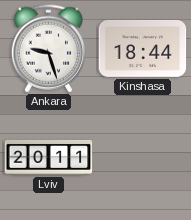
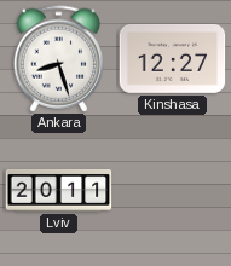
Ankara: 9:27 -> 8:27 (58, 59)
Kinshasa: 18:44 -> 12:27 (173, 58)
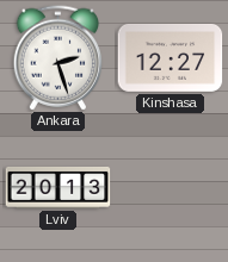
Ankara: 8:27 -> 2:27 (57, 58)
Lviv: 20:11 -> 20:13 (58, 187)
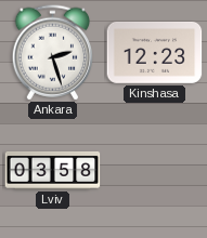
Kinshasa: 12:27 -> 12:23 (155, 52)
Lviv: 20:13 -> 03:58 (53, 170)
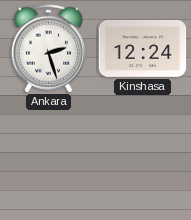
Kinshasa: 12:23 -> 12:24 (143, 48)
Lviv: 03:58 -> none (53, 170)
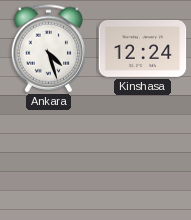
Ankara: 2:27 -> 4:27 (48, 49)
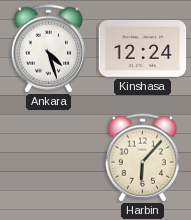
Harbin: none -> 6:07 (142, 158)
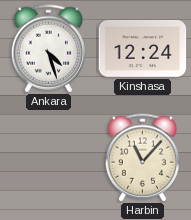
Harbin: 6:07 -> 11:07 (142, 158)
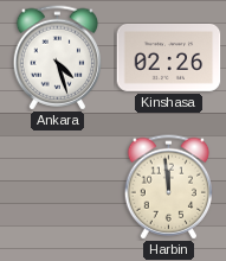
Kinshasa: 12:24 -> 02:26 (169, 57)
Harbin: 11:07 -> 11:59 (168, 187)
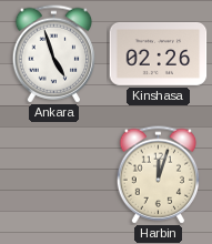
Ankara: 4:27 -> 4:57 (53, 54)
Harbin: 11:59 -> 12:03 (158, 175)
